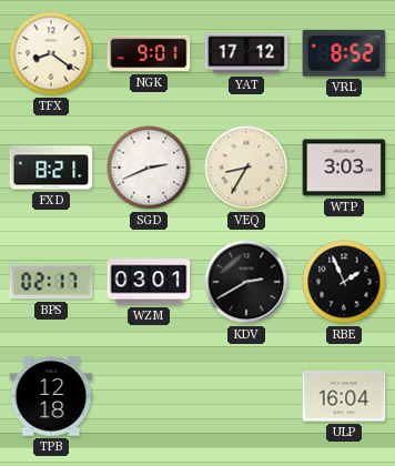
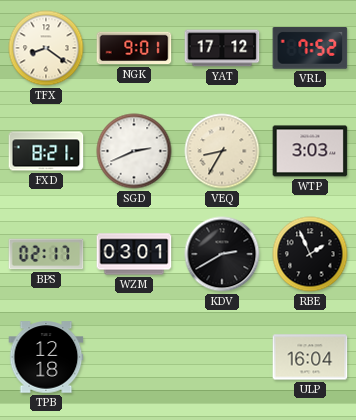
VRL: 8:52 -> 7:52 (310, 49)
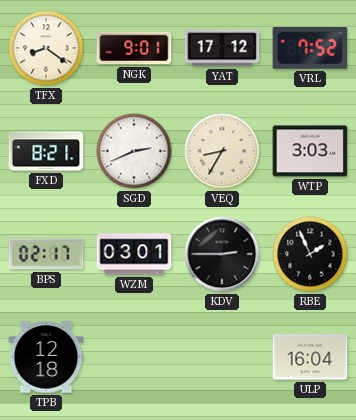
KDV: 2:40 -> 2:45 (222, 254)
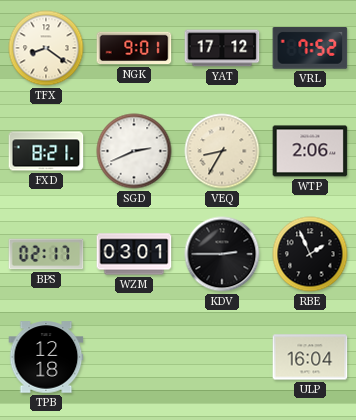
WTP: 3:03 -> 2:06 (310, 151)
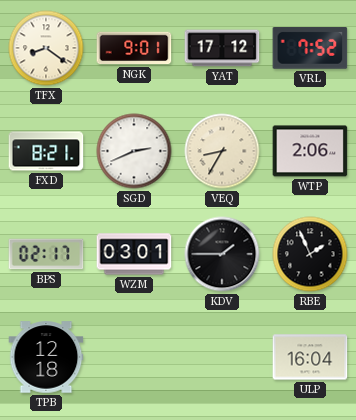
KDV: 2:45 -> 1:45 (222, 254)
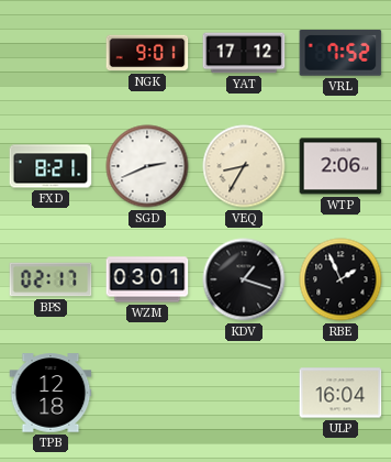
TFX: 8:21 -> none (46, 48)
KDV: 1:45 -> 1:18 (244, 279)
